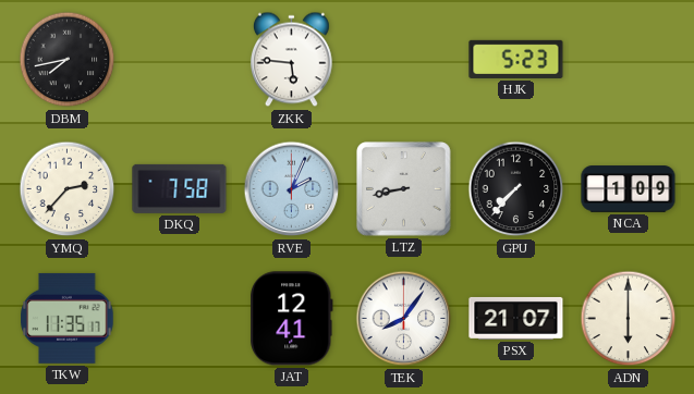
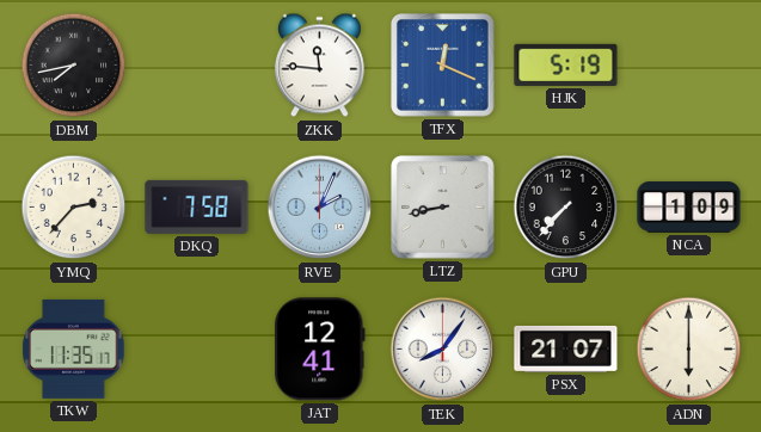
ZKK: 5:46 -> 11:46 (319, 66)
TFX: none -> 12:19 (443, 66)
HJK: 5:23 -> 5:19 (566, 64)
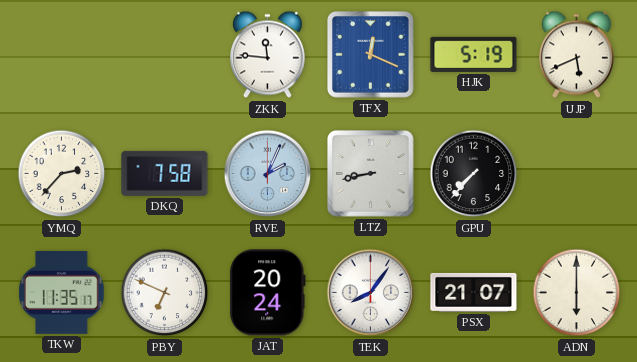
DBM: 7:43 -> none (74, 66)
UJP: none -> 5:41 (576, 55)
NCA: 1:09 -> none (689, 208)
PBY: none -> 6:49 (165, 293)
JAT: 12:41 -> 20:24 (268, 293)
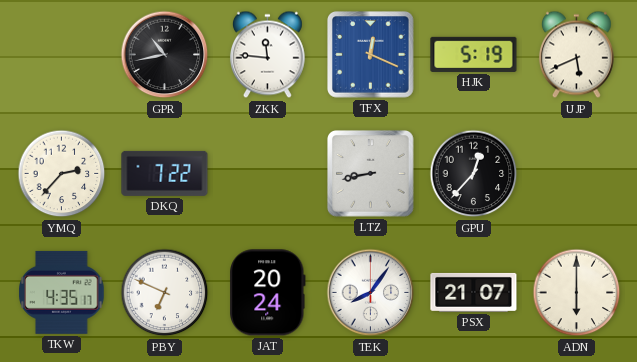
GPR: none -> 10:43 (165, 55)
DKQ: 7:58 -> 7:22 (165, 173)
RVE: 2:04 -> none (268, 174)
GPU: 7:37 -> 12:37 (474, 174)
TKW: 11:35 -> 4:35 (62, 292)
